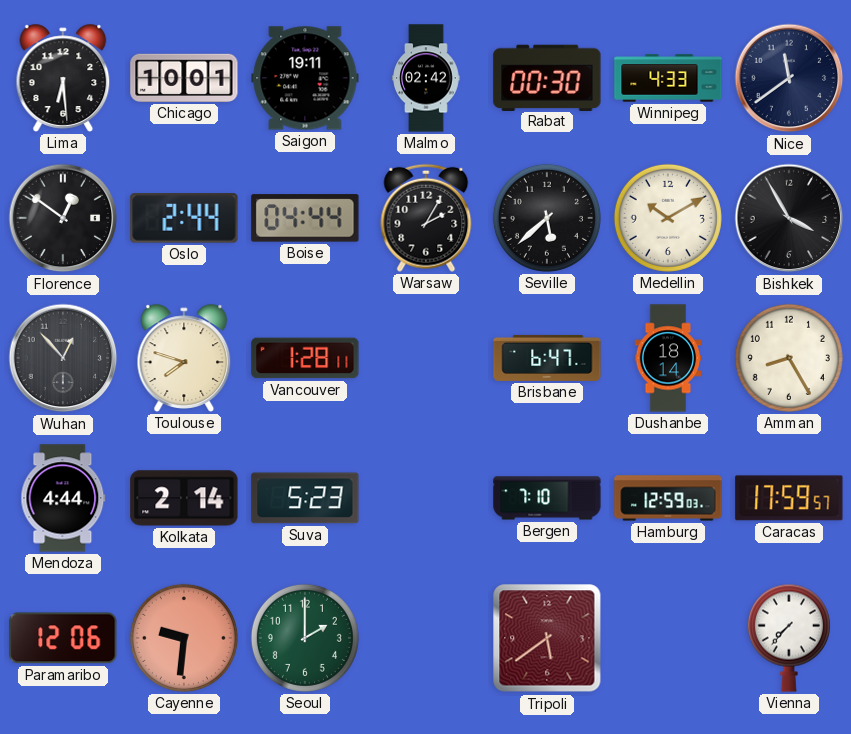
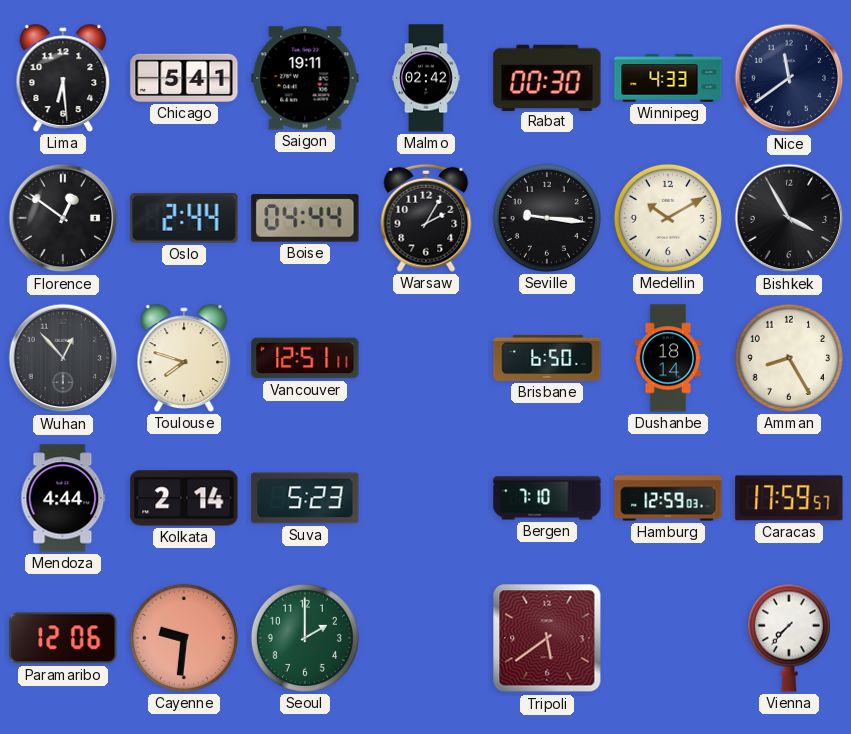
Chicago: 10:01 -> 5:41 (184, 78)
Seville: 5:38 -> 9:16 (547, 218)
Vancouver: 1:28 -> 12:51 (305, 358)
Brisbane: 6:47 -> 6:50 (547, 358)
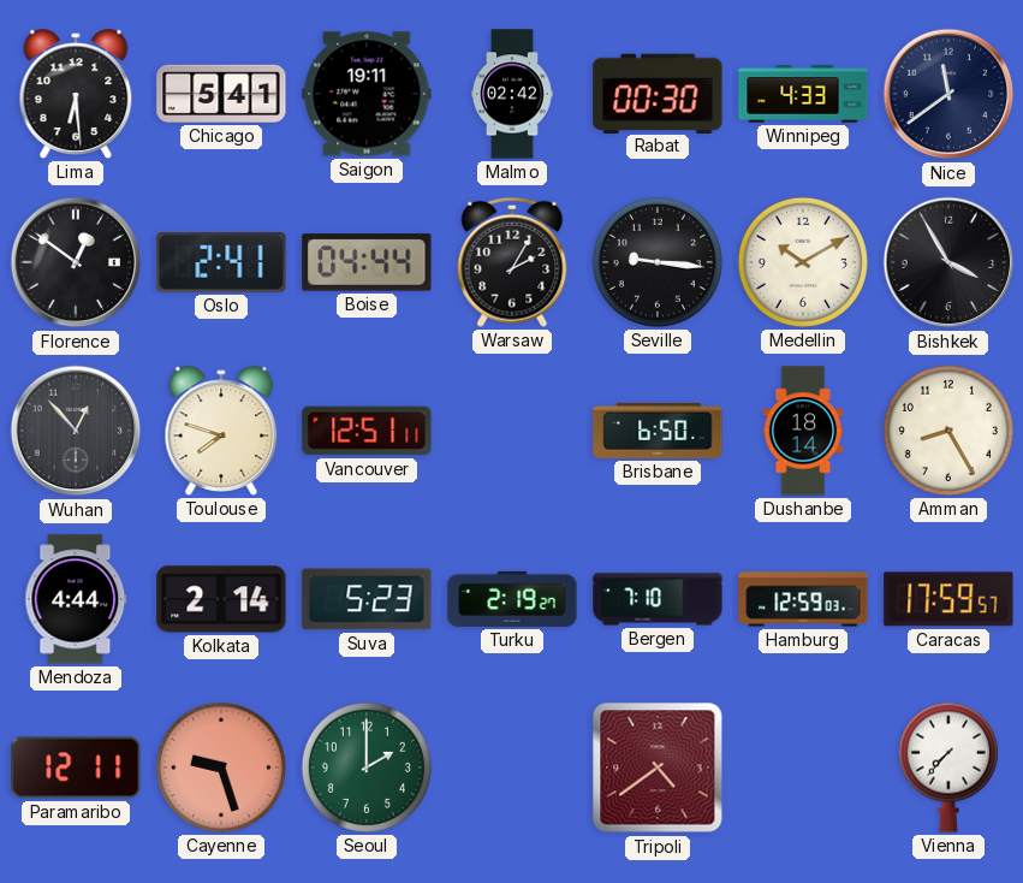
Oslo: 2:44 -> 2:41 (221, 262)
Turku: none -> 2:19 (512, 599)
Paramaribo: 12:06 -> 12:11 (76, 768)
Cayenne: 9:31 -> 9:27 (221, 768)
Tripoli: 5:39 -> 4:39 (658, 768)
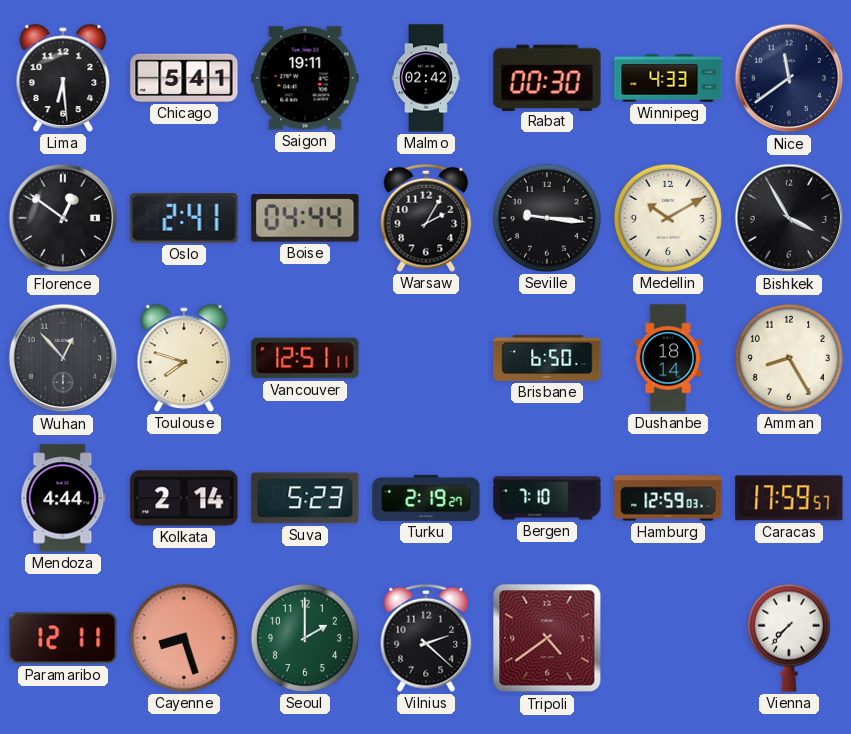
Cayenne: 9:27 -> 8:27 (184, 638)
Vilnius: none -> 2:22 (426, 638)
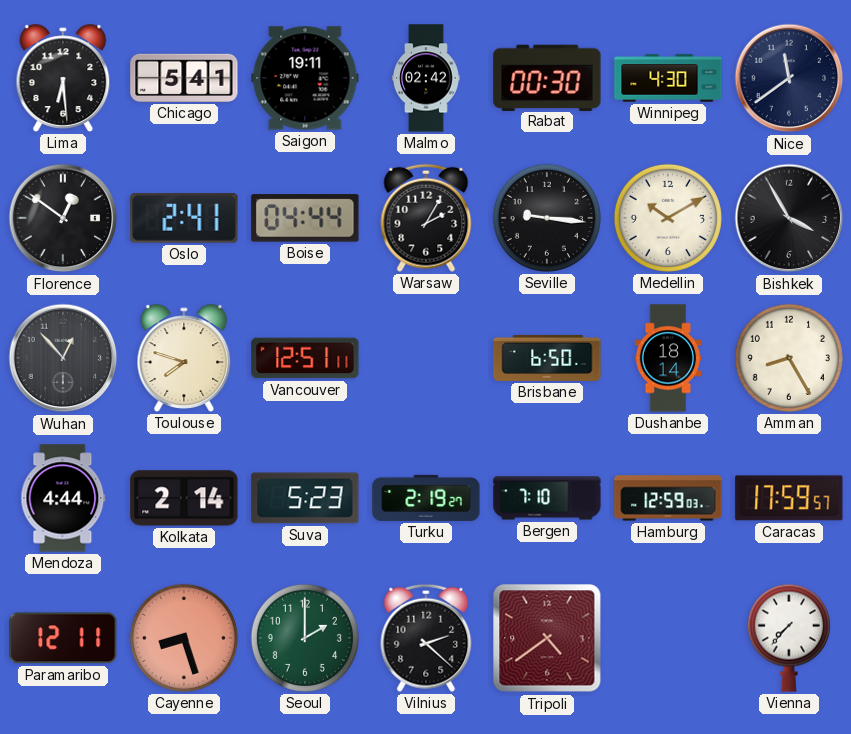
Winnipeg: 4:33 -> 4:30 (668, 78)
